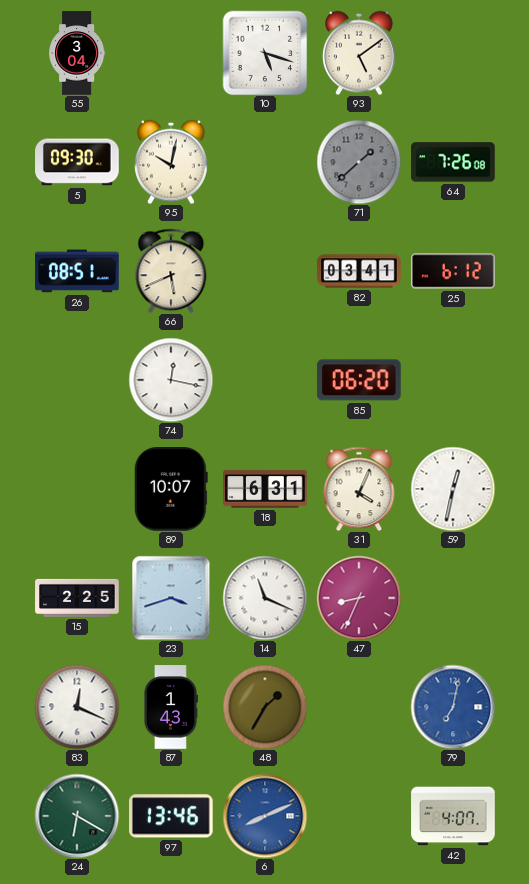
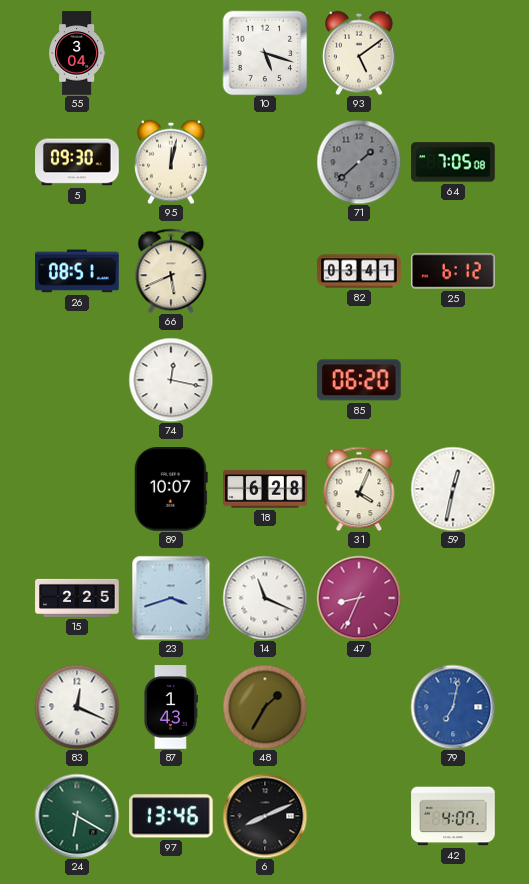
95: 10:02 -> 12:02 (171, 162)
64: 7:26 -> 7:05 (453, 162)
18: 6:31 -> 6:28 (265, 489)
6 dial: blue -> black (265, 816)
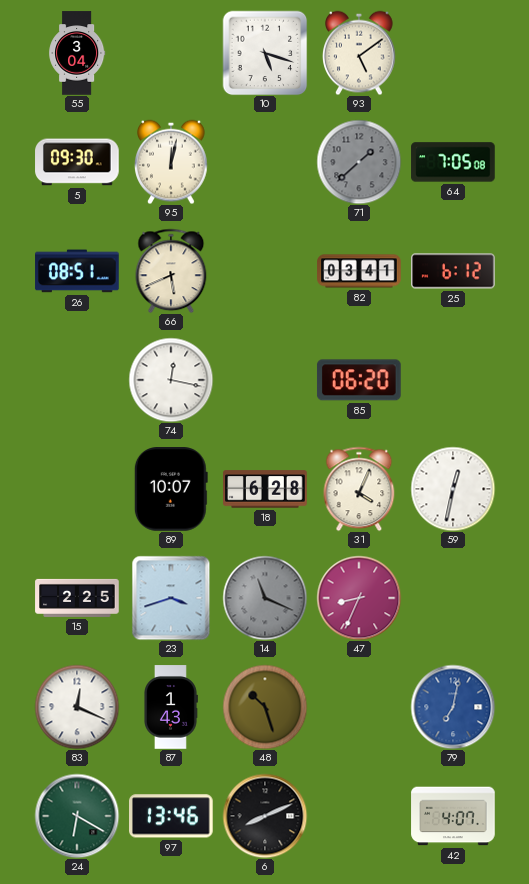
14 dial: white -> grey (265, 598)
48: 1:35 -> 10:27 (265, 707)
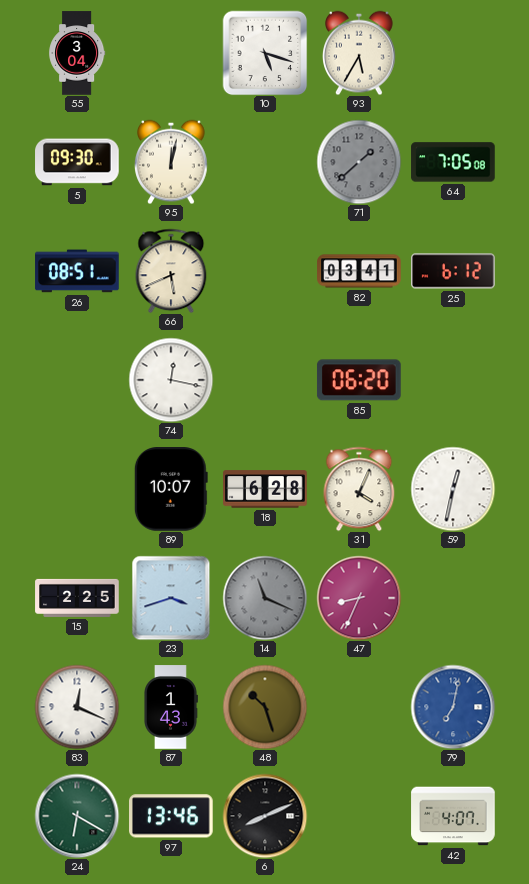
93: 5:09 -> 5:35 (359, 53)
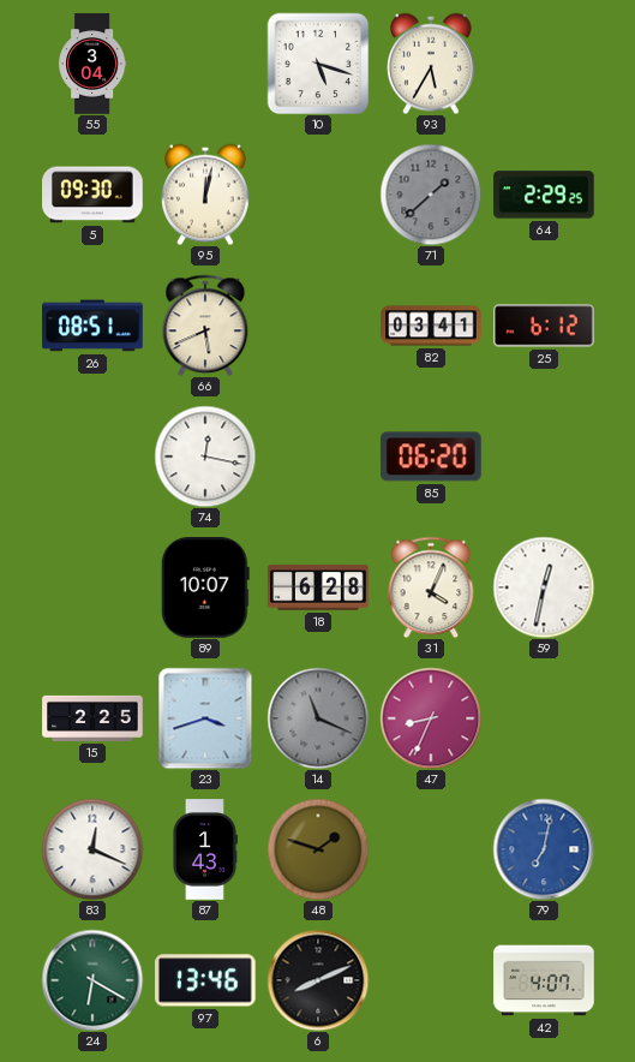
64: 7:05 -> 2:29 (544, 195)
48: 10:27 -> 1:48 (318, 849)
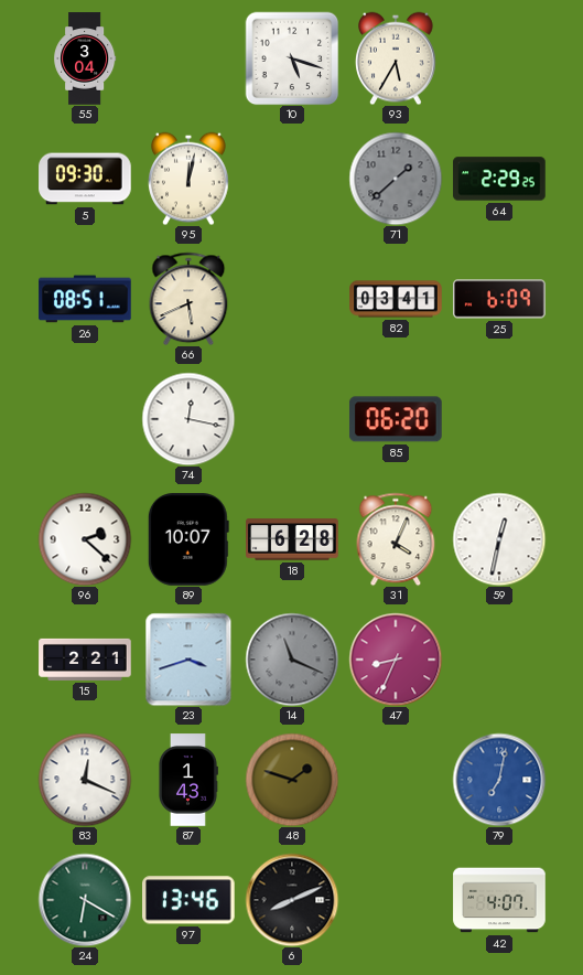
25: 6:12 -> 6:09 (499, 299)
96: none -> 2:22 (85, 539)
15: 2:25 -> 2:21 (85, 660)
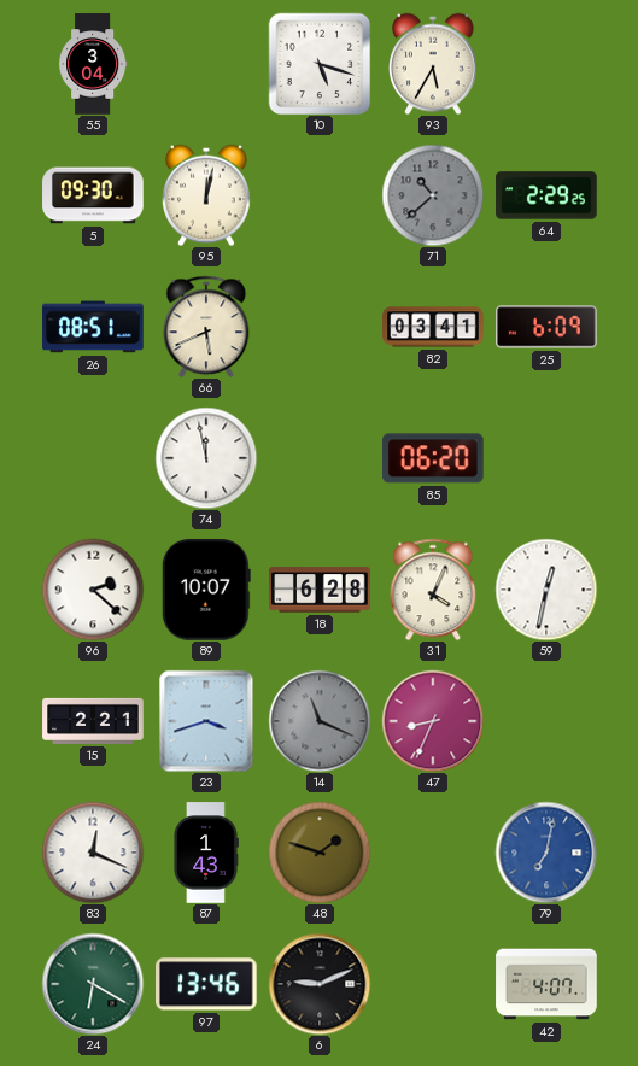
71: 1:38 -> 10:38 (433, 195)
74: 12:17 -> 11:58 (206, 458)
6: 8:11 -> 9:11 (320, 984)
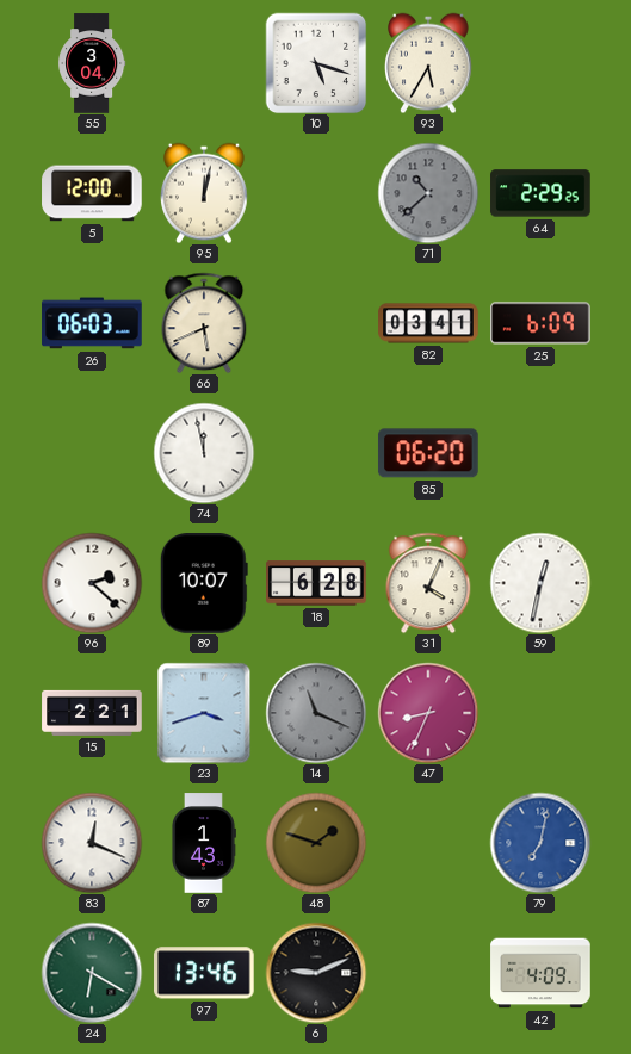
5: 09:30 -> 12:00 (92, 193)
26: 08:51 -> 06:03 (92, 323)
42: 4:07 -> 4:09 (540, 973)
